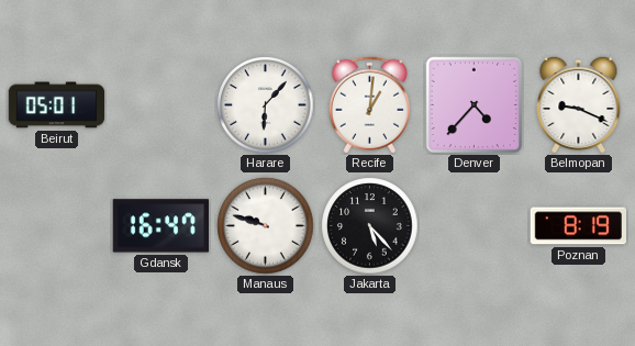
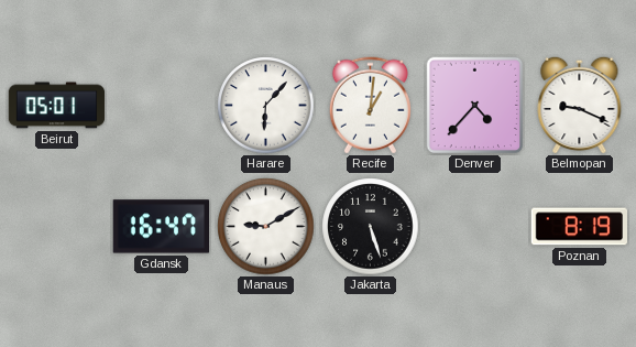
Manaus: 9:48 -> 9:10 (266, 227)
Jakarta: 5:23 -> 5:27 (371, 227)
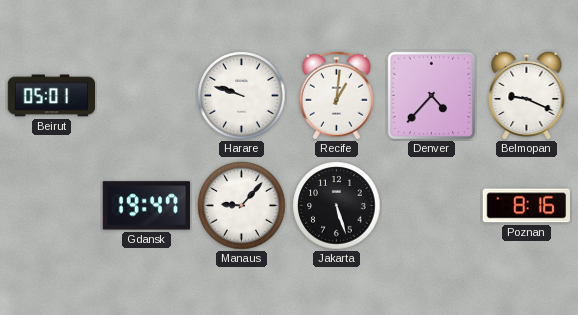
Harare: 6:07 -> 9:48 (242, 96)
Gdansk: 16:47 -> 19:47 (146, 206)
Manaus: 9:10 -> 9:07 (242, 206)
Poznan: 8:19 -> 8:16 (527, 206)
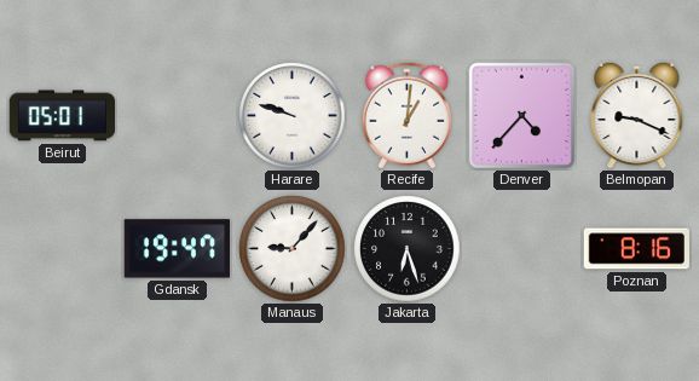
Jakarta: 5:27 -> 6:27 (408, 249)
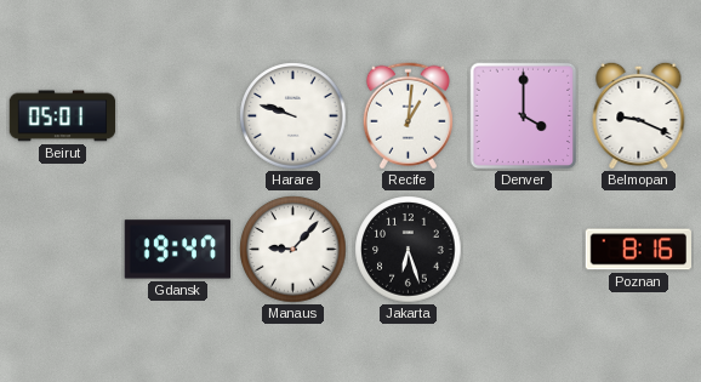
Denver: 4:37 -> 4:00 (524, 116)
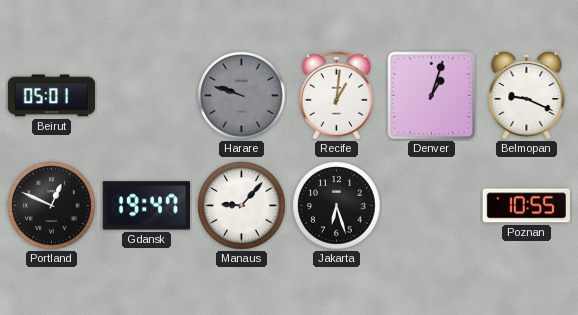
Harare dial: white -> grey (242, 96)
Denver: 4:00 -> 1:03 (432, 96)
Portland: none -> 12:49 (52, 206)
Poznan: 8:16 -> 10:55 (527, 206)
